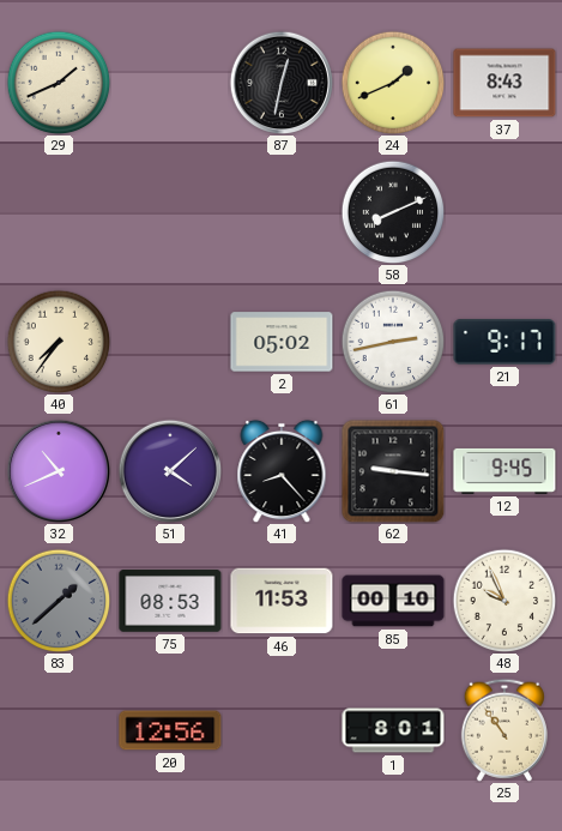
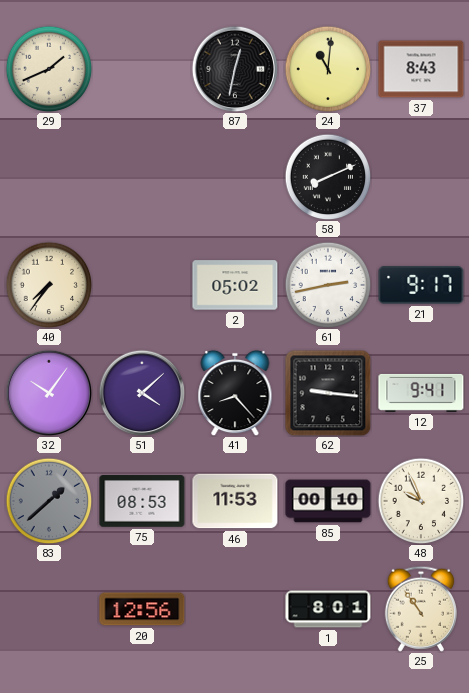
24: 1:41 -> 11:01 (328, 69)
32: 10:41 -> 10:06 (48, 392)
12: 9:45 -> 9:41 (421, 393)
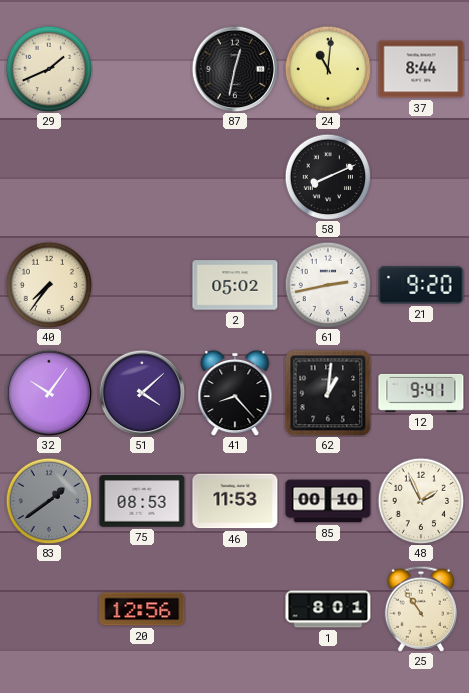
37: 8:43 -> 8:44 (421, 69)
21: 9:17 -> 9:20 (421, 285)
62: 9:16 -> 1:01 (328, 393)
83: 1:38 -> 1:39 (49, 501)
48: 9:56 -> 1:56 (421, 501)
